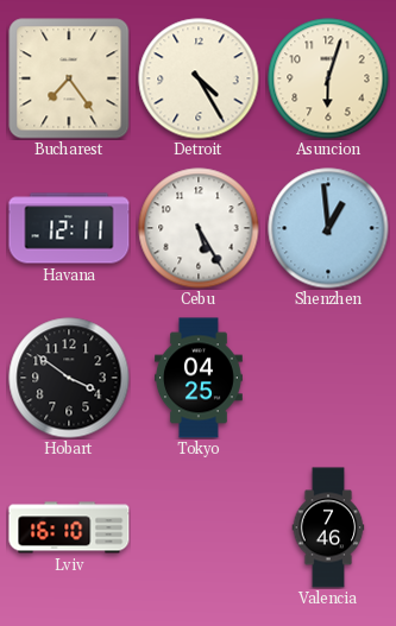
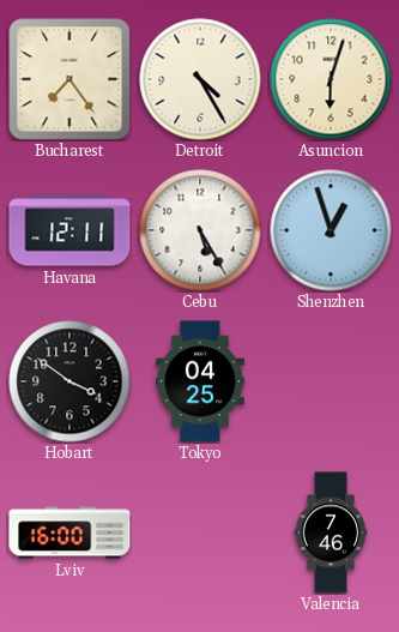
Shenzhen: 12:59 -> 12:57 (331, 230)
Lviv: 16:10 -> 16:00 (69, 532)
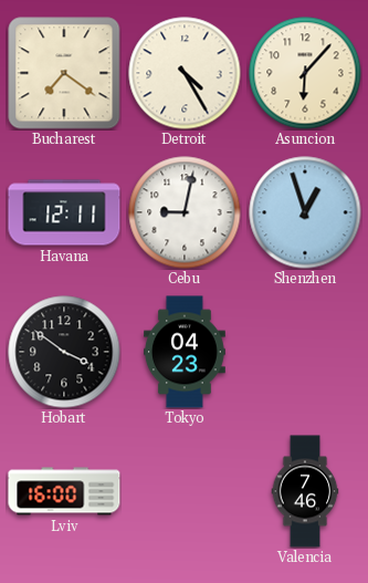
Bucharest: 7:24 -> 7:21 (64, 73)
Asuncion: 6:03 -> 6:07 (305, 73)
Cebu: 5:25 -> 9:02 (185, 212)
Tokyo: 04:25 -> 04:23 (186, 352)
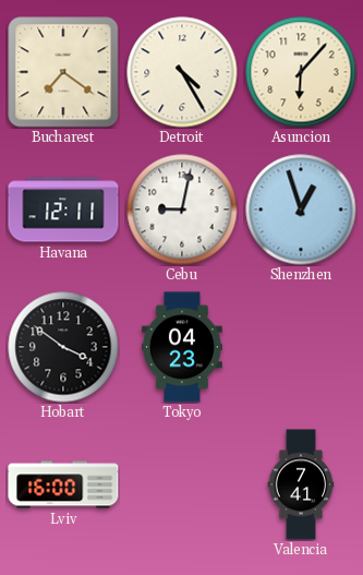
Valencia: 7:46 -> 7:41 (301, 484)
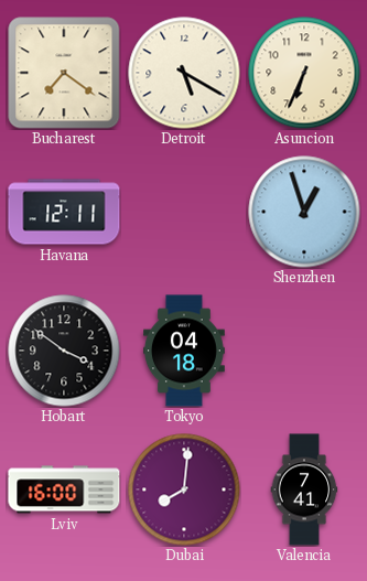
Detroit: 4:25 -> 5:20 (184, 73)
Asuncion: 6:07 -> 6:34 (304, 73)
Cebu: 9:02 -> none (182, 209)
Tokyo: 04:23 -> 04:18 (185, 351)
Dubai: none -> 8:01 (184, 489)
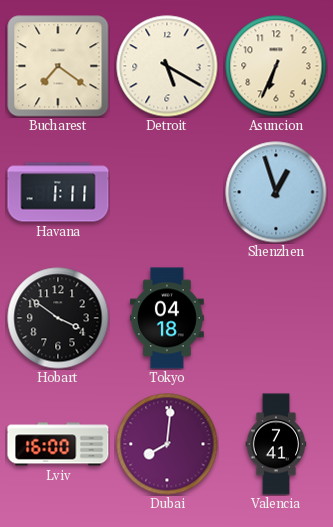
Havana: 12:11 -> 1:11 (58, 192)
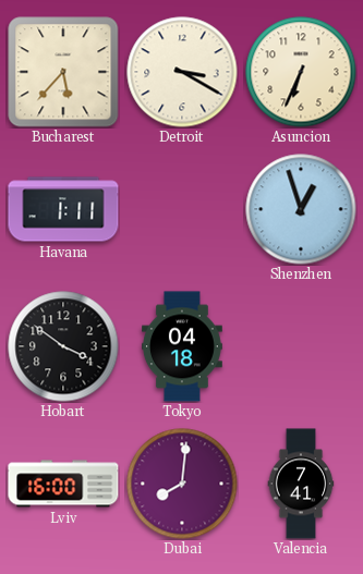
Bucharest: 7:21 -> 5:37 (63, 72)
Detroit: 5:20 -> 3:20 (182, 72)
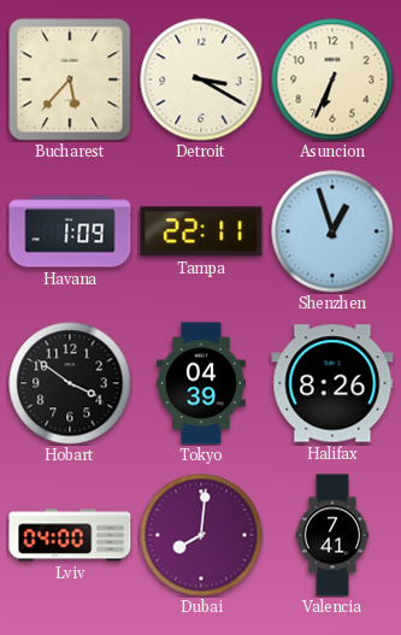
Havana: 1:11 -> 1:09 (70, 231)
Tampa: none -> 22:11 (201, 231)
Tokyo: 04:18 -> 04:39 (202, 383)
Halifax: none -> 8:26 (332, 383)
Lviv: 16:00 -> 04:00 (70, 535)
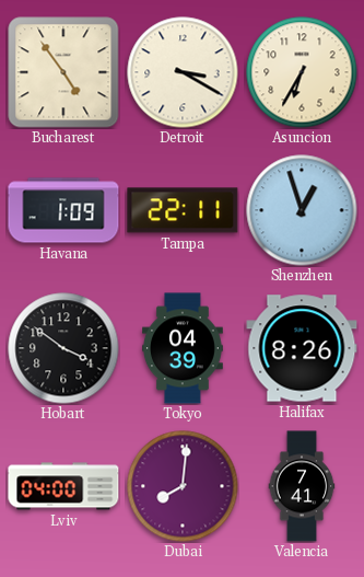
Bucharest: 5:37 -> 4:54 (63, 72)
Asuncion: 6:34 -> 6:35 (302, 72)
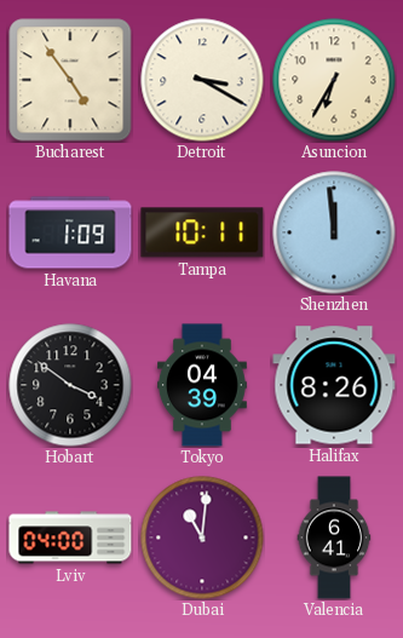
Tampa: 22:11 -> 10:11 (202, 232)
Shenzhen: 12:57 -> 11:59 (334, 232)
Dubai: 8:01 -> 11:01 (202, 538)
Valencia: 7:41 -> 6:41 (334, 538)
